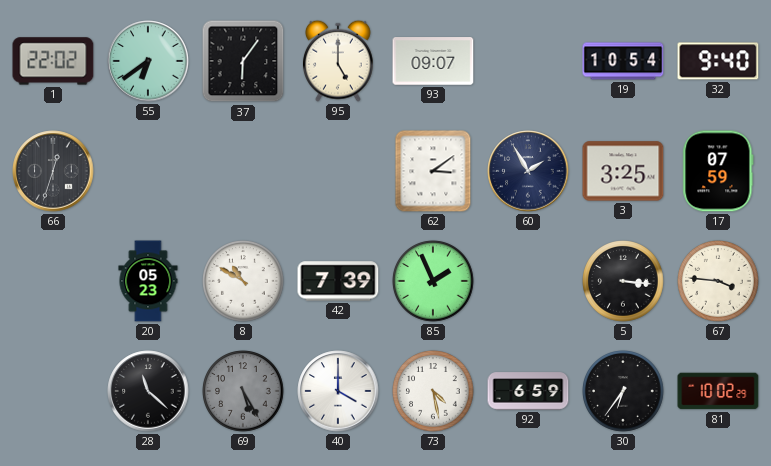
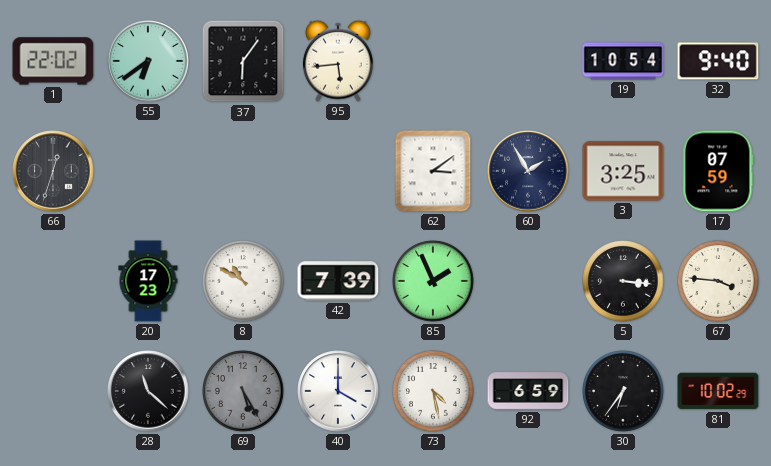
95: 5:00 -> 5:44 (338, 61)
93: 09:07 -> none (433, 61)
20: 05:23 -> 17:23 (148, 281)
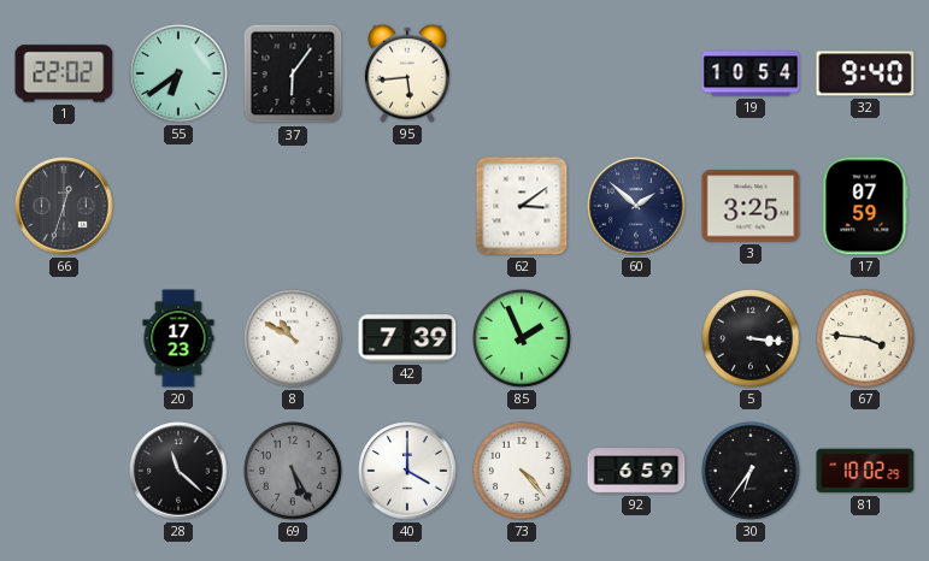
60: 1:55 -> 1:52 (636, 206)
73: 4:28 -> 4:23 (522, 471)
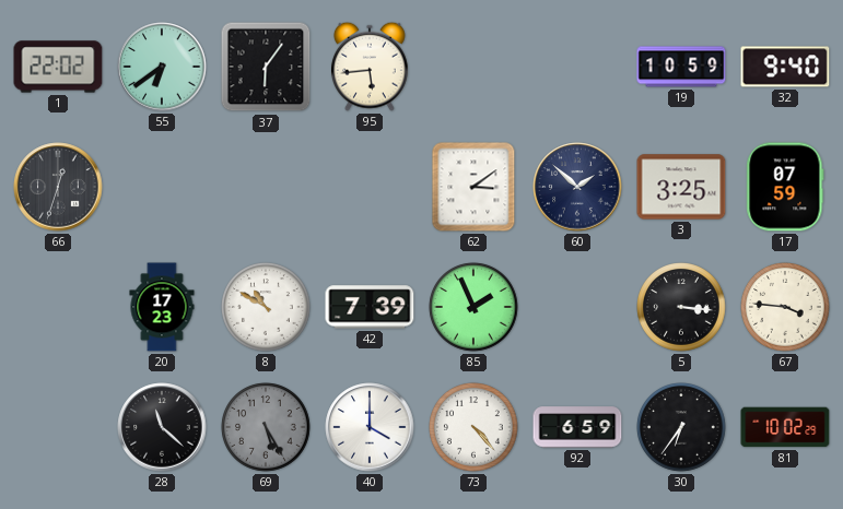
19: 10:54 -> 10:59 (681, 67)
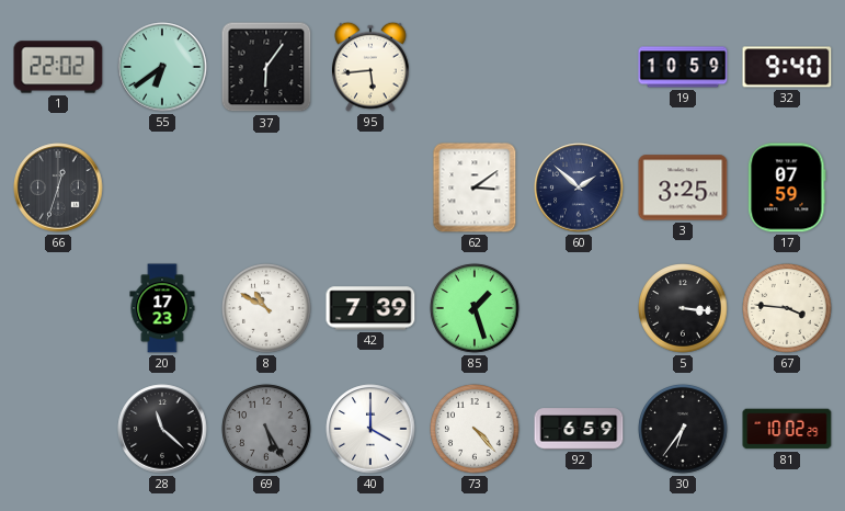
85: 1:56 -> 1:27 (475, 308)
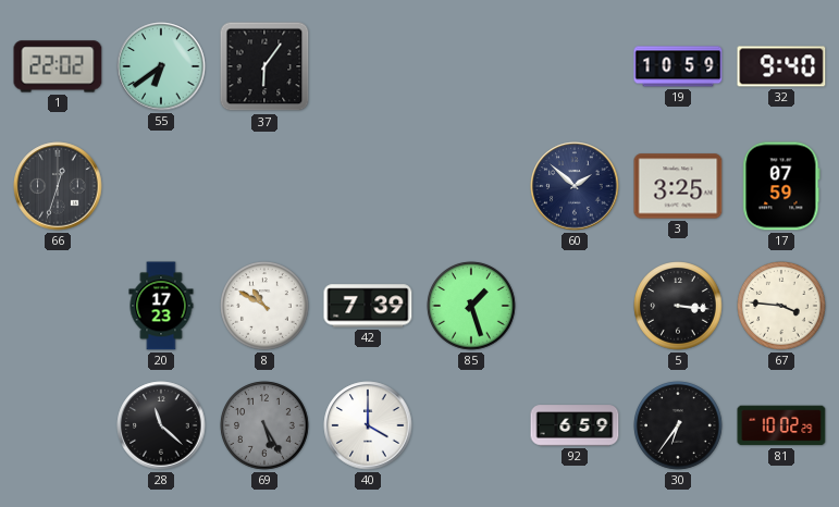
95: 5:44 -> none (370, 67)
62: 3:09 -> none (475, 188)
73: 4:23 -> none (475, 429)
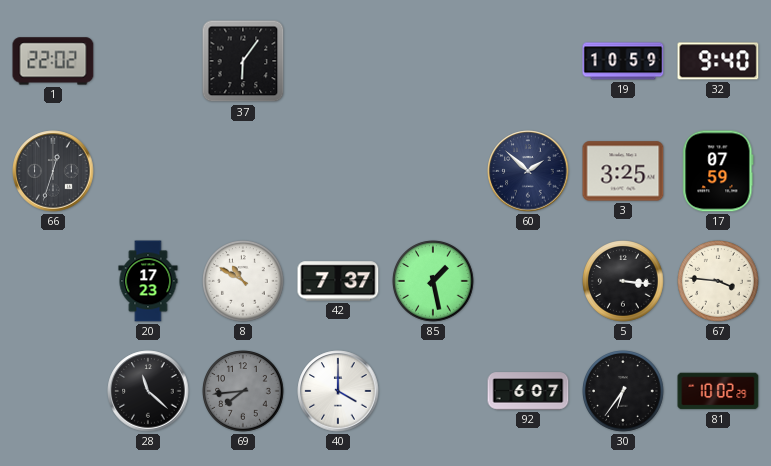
55: 6:39 -> none (161, 66)
42: 7:39 -> 7:37 (338, 281)
85: 1:27 -> 1:28 (433, 281)
69: 5:25 -> 7:44 (243, 391)
92: 6:59 -> 6:07 (528, 391)
